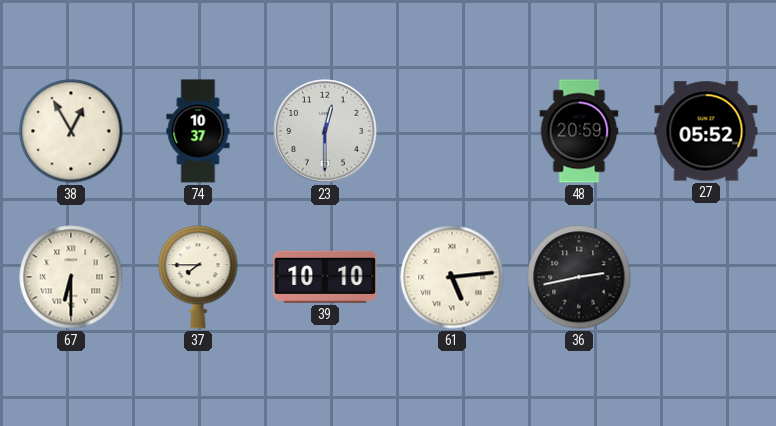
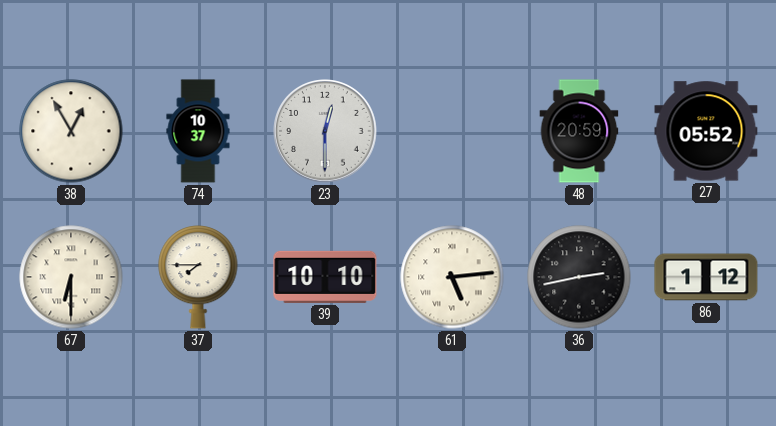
86: none -> 1:12 (706, 277)
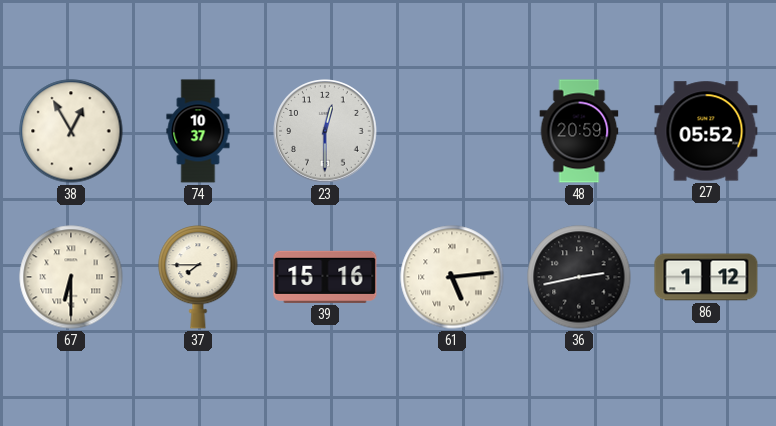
39: 10:10 -> 15:16 (325, 277)
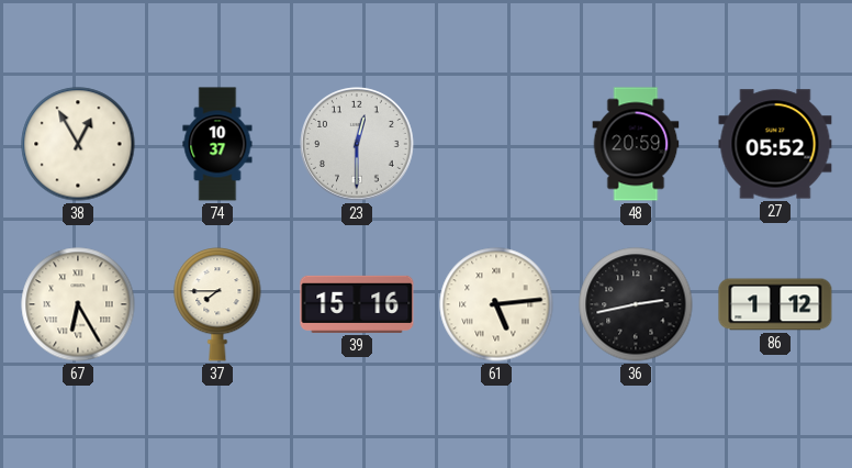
67: 6:30 -> 6:25 (78, 304)
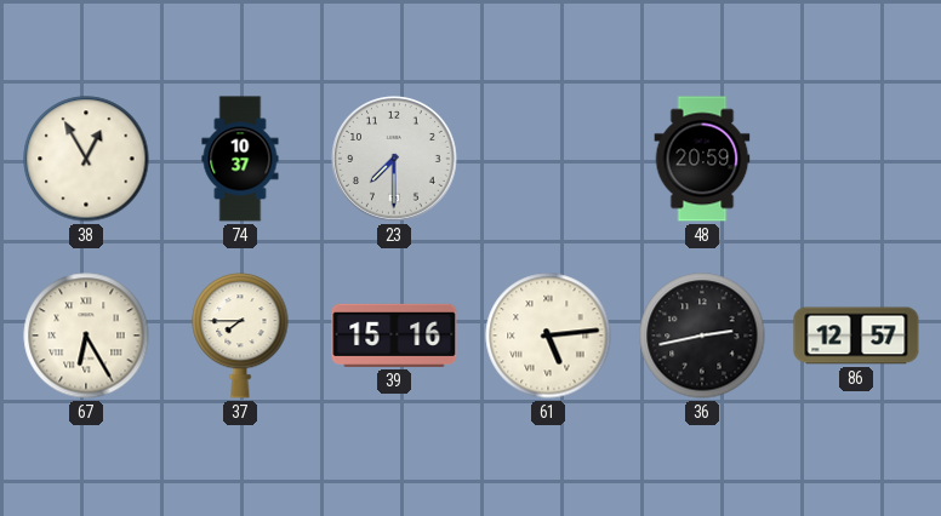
23: 12:30 -> 7:30 (394, 159)
27: 05:52 -> none (775, 144)
86: 1:12 -> 12:57 (856, 336)
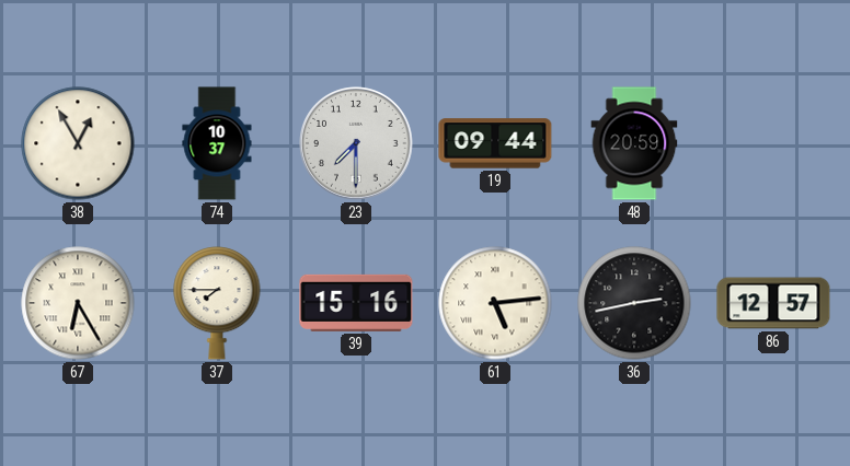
19: none -> 09:44 (495, 143)
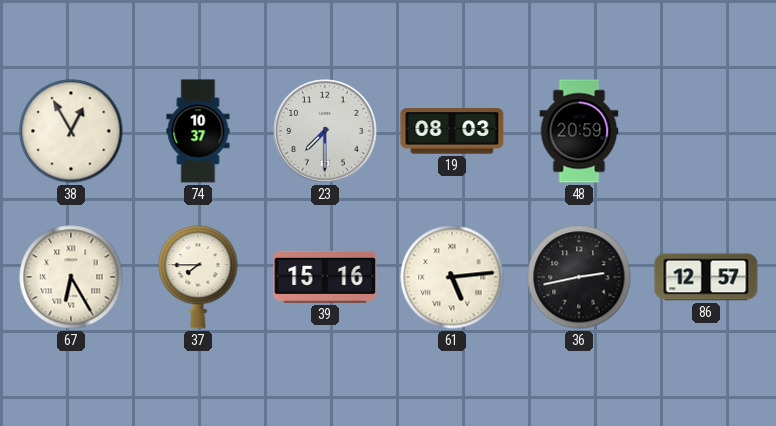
19: 09:44 -> 08:03 (452, 131)
